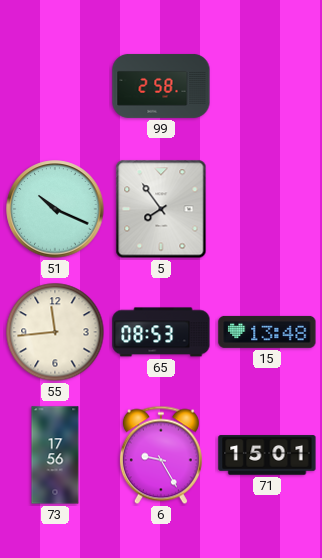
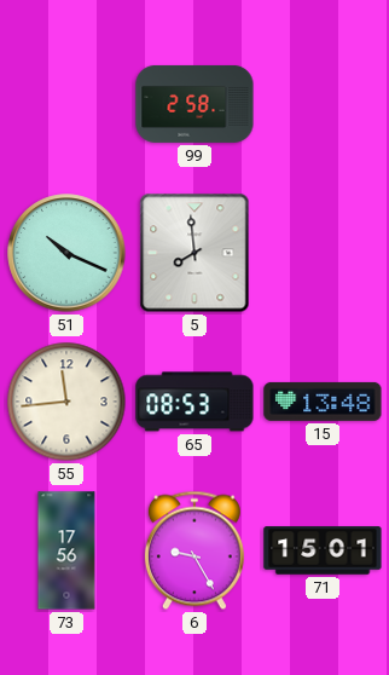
5: 7:54 -> 7:59 (194, 253)
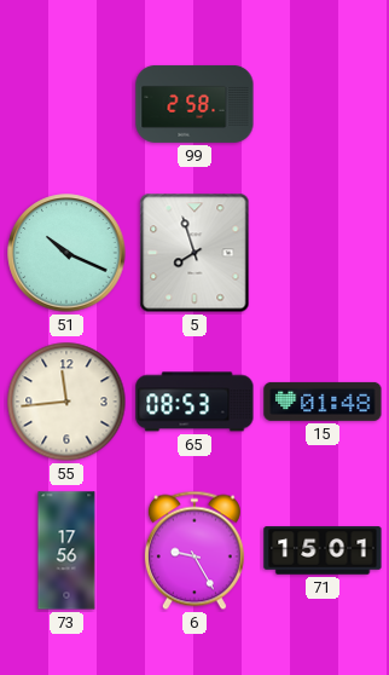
5: 7:59 -> 7:57 (194, 253)
15: 13:48 -> 01:48 (323, 402)
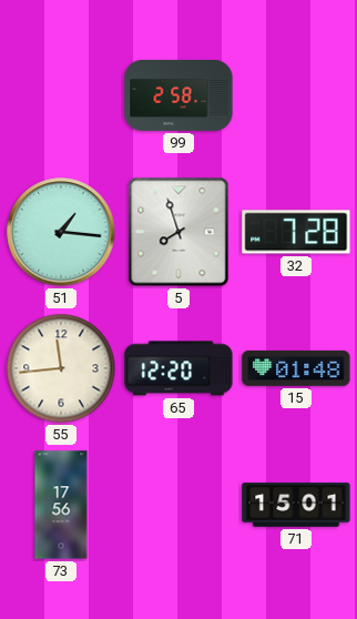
51: 10:19 -> 1:16 (61, 232)
32: none -> 7:28 (296, 232)
65: 08:53 -> 12:20 (178, 368)
6: 9:25 -> none (194, 550)
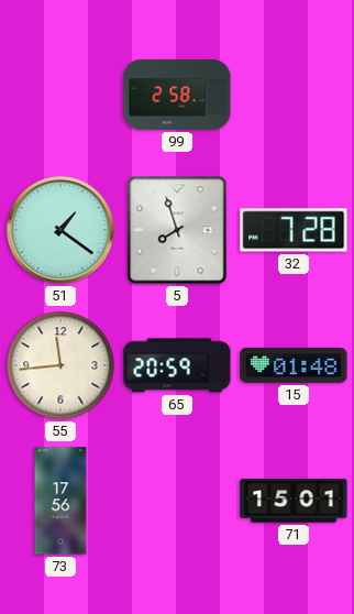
51: 1:16 -> 1:21 (60, 230)
65: 12:20 -> 20:59 (177, 365)
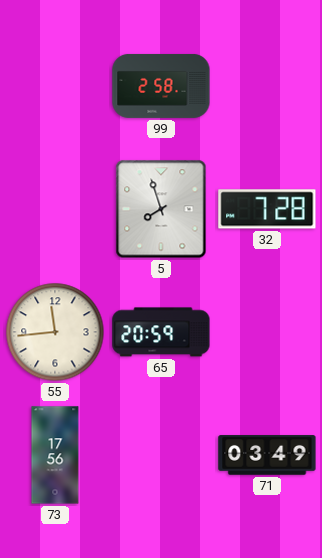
51: 1:21 -> none (60, 230)
15: 01:48 -> none (294, 365)
71: 15:01 -> 03:49 (267, 455)
